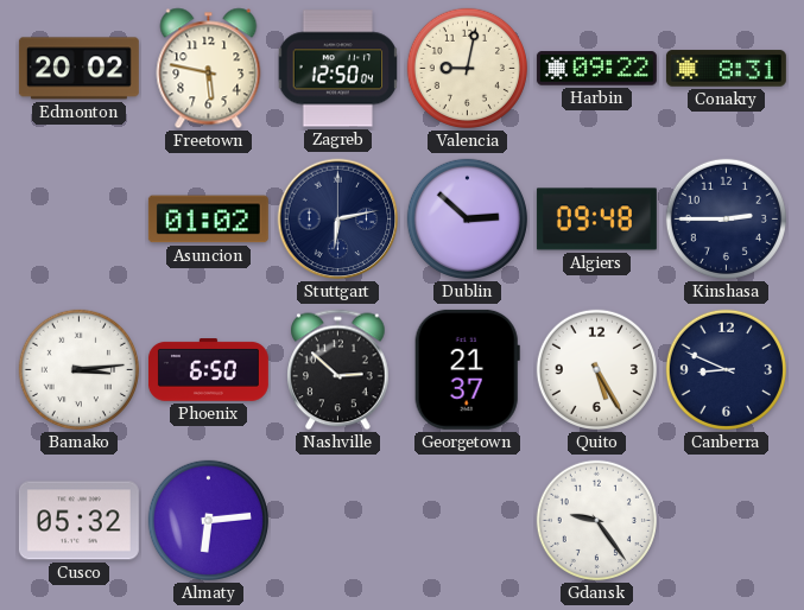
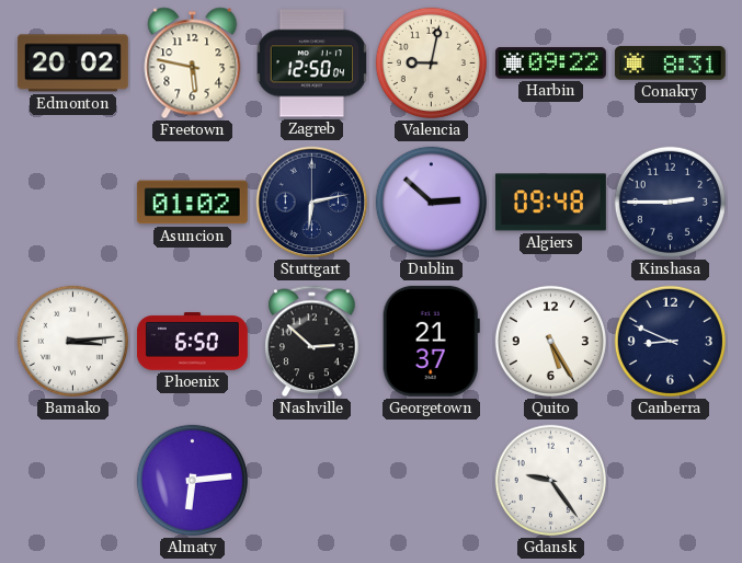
Cusco: 05:32 -> none (78, 521)
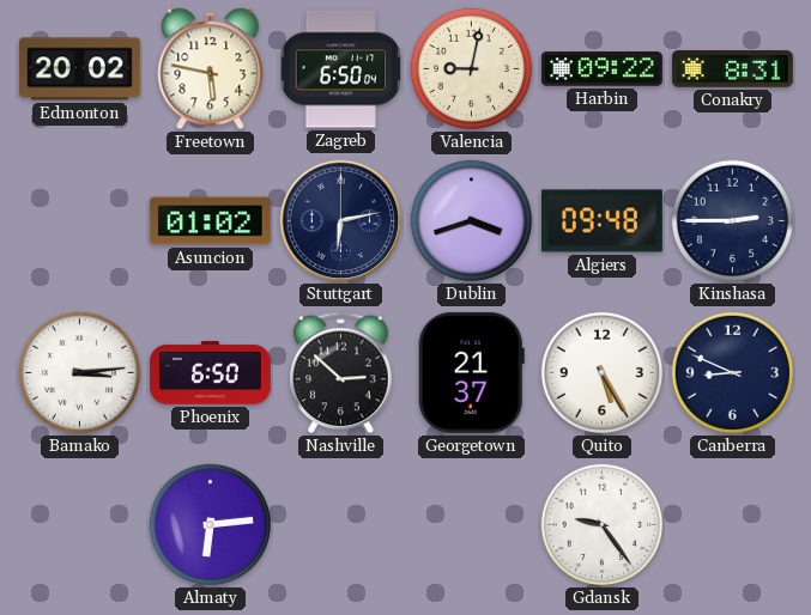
Zagreb: 12:50 -> 6:50 (341, 69)
Dublin: 2:52 -> 3:42 (471, 220)
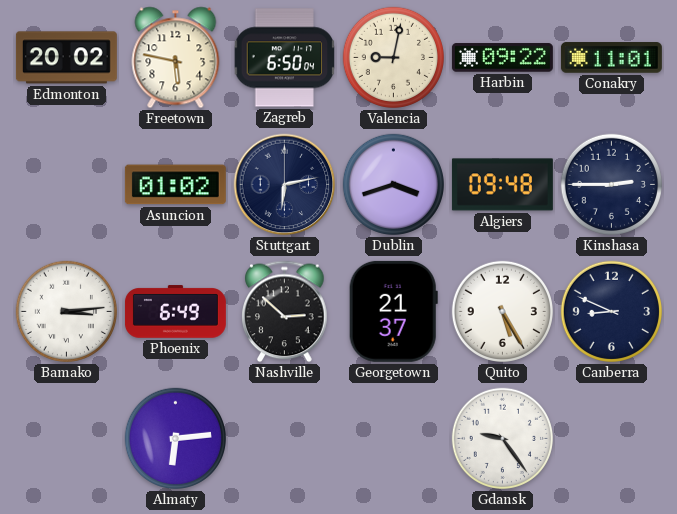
Conakry: 8:31 -> 11:01 (611, 58)
Phoenix: 6:50 -> 6:49 (175, 312)
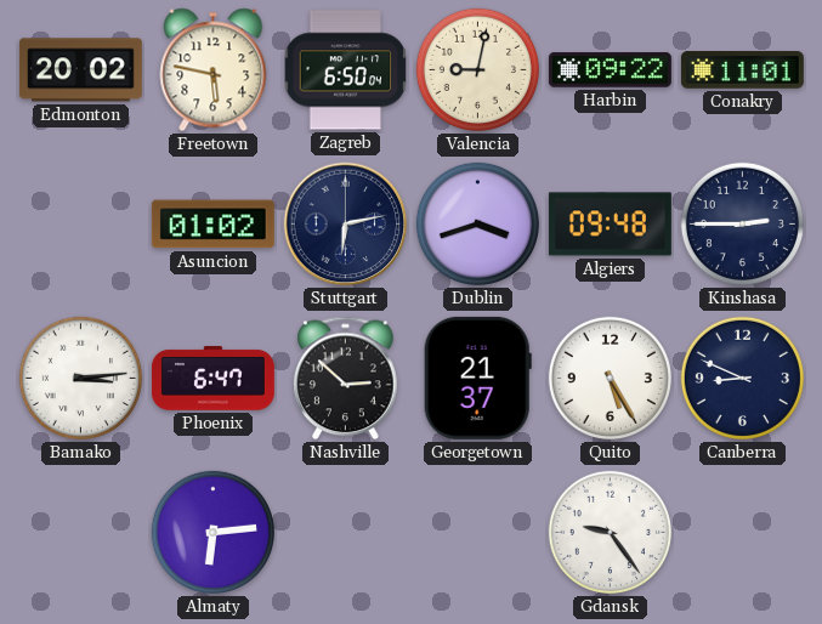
Phoenix: 6:49 -> 6:47 (212, 379)
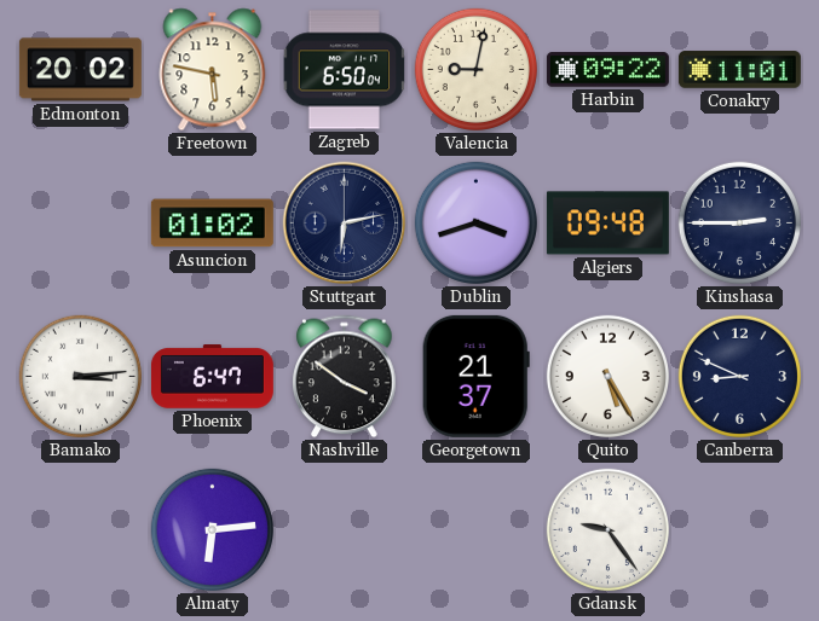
Nashville: 2:52 -> 3:51 (345, 377)
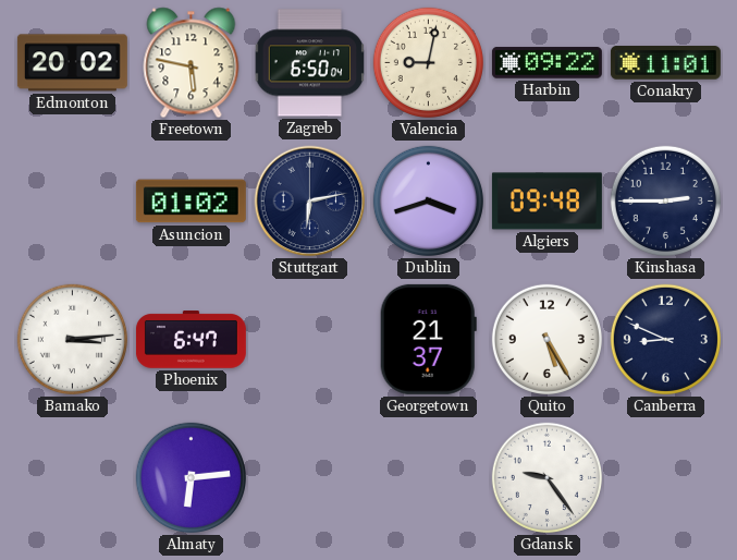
Nashville: 3:51 -> none (345, 377)
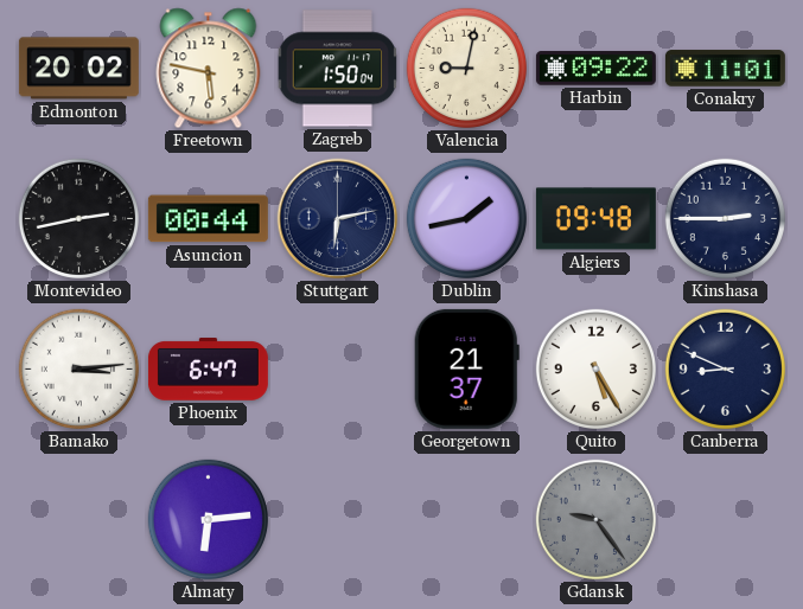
Zagreb: 6:50 -> 1:50 (338, 69)
Montevideo: none -> 2:43 (78, 218)
Asuncion: 01:02 -> 00:44 (208, 219)
Dublin: 3:42 -> 1:43 (466, 218)
Gdansk dial: white -> grey (595, 519)
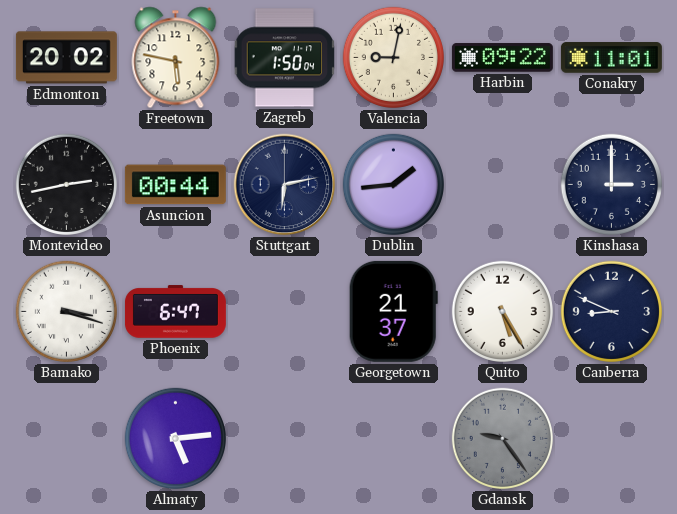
Dublin: 1:43 -> 1:44 (393, 184)
Algiers: 09:48 -> none (595, 219)
Kinshasa: 2:45 -> 3:00 (611, 184)
Bamako: 3:14 -> 3:18 (66, 311)
Almaty: 6:14 -> 5:14 (175, 438)
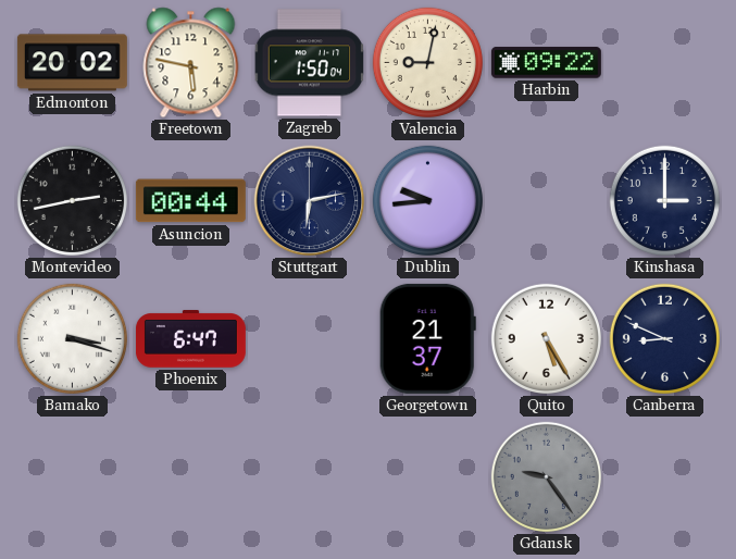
Conakry: 11:01 -> none (611, 58)
Dublin: 1:44 -> 9:44 (427, 200)
Almaty: 5:14 -> none (175, 438)
